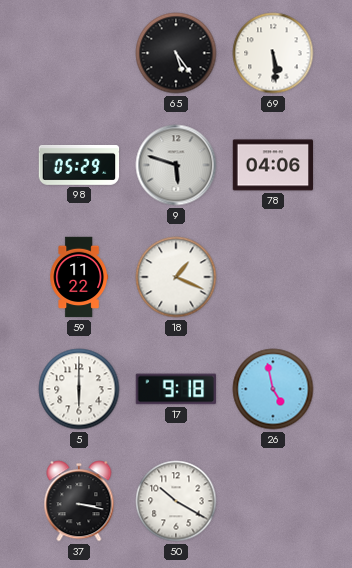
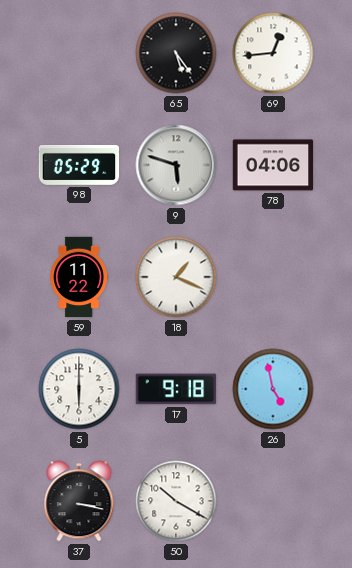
69: 5:29 -> 12:44 (273, 53)
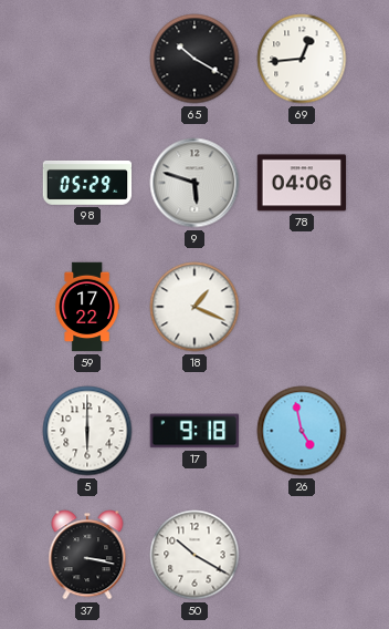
65: 5:24 -> 10:20 (195, 59)
59: 11:22 -> 17:22 (86, 307)
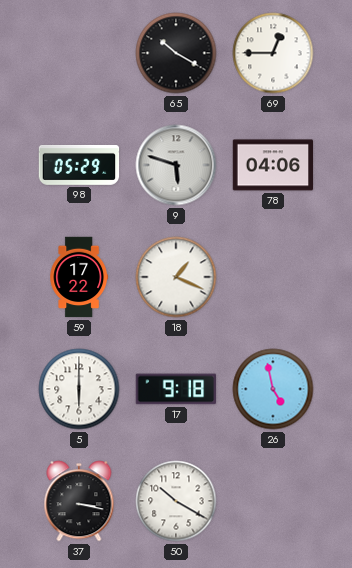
69: 12:44 -> 12:45 (273, 53)
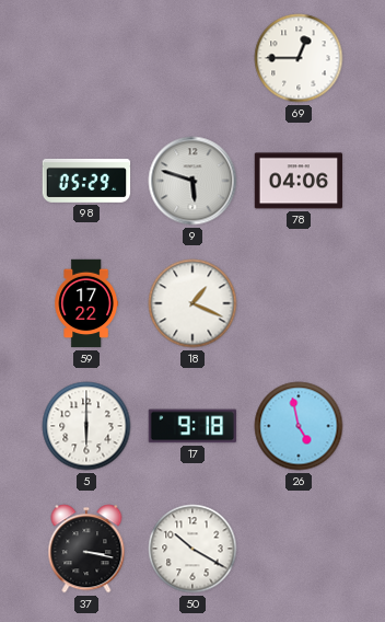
65: 10:20 -> none (176, 53)
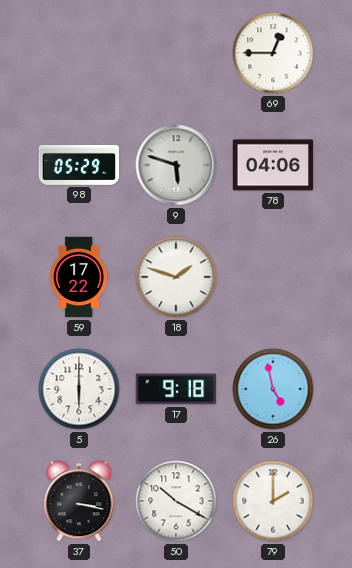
18: 1:19 -> 1:48 (176, 277)
79: none -> 2:00 (273, 501)
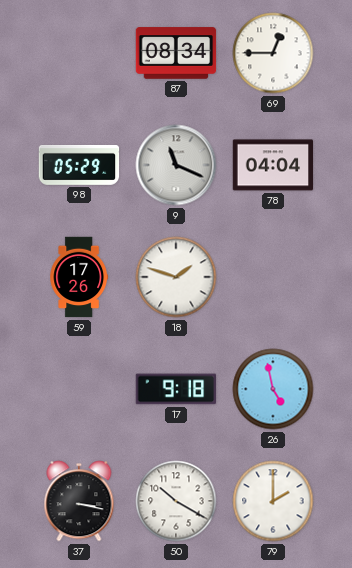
87: none -> 08:34 (176, 53)
9: 5:48 -> 11:19 (176, 165)
78: 04:06 -> 04:04 (273, 165)
59: 17:22 -> 17:26 (78, 277)
5: 6:00 -> none (79, 389)
